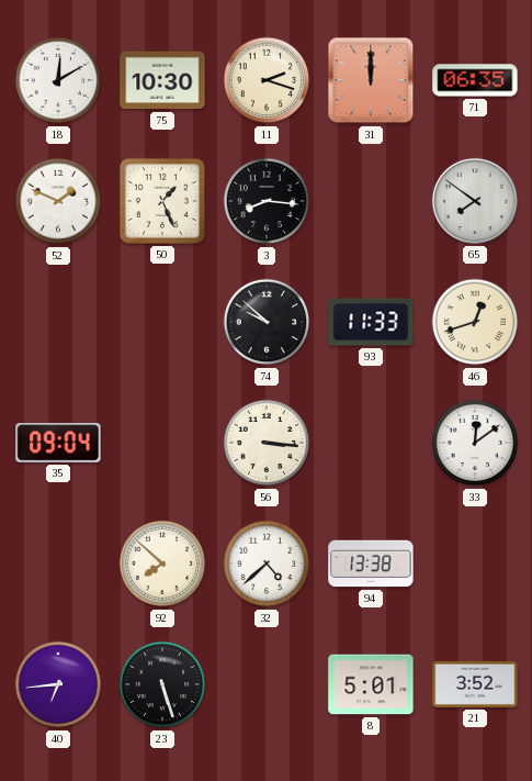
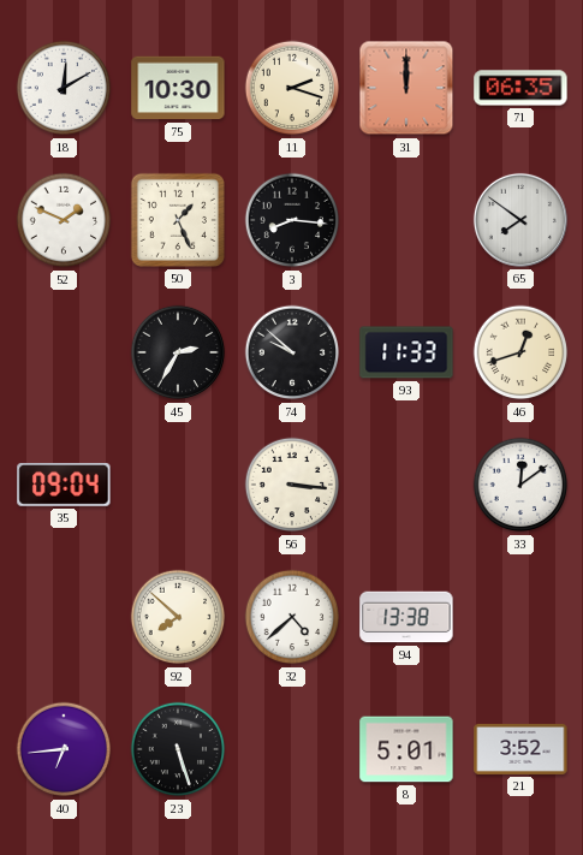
45: none -> 2:35 (178, 352)
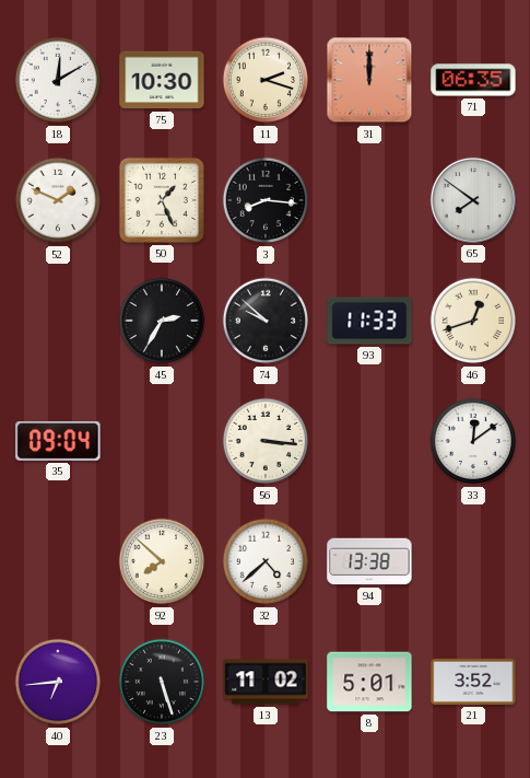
13: none -> 11:02 (266, 682)
